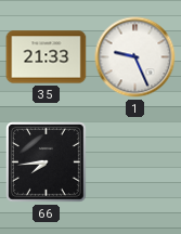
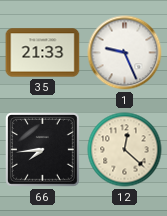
12: none -> 12:22 (125, 150)
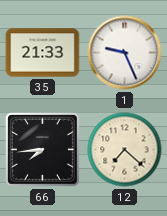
12: 12:22 -> 7:22 (125, 150)
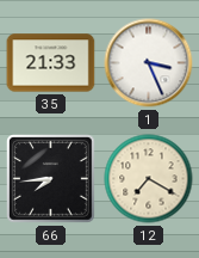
1: 9:26 -> 3:26 (149, 63)
12: 7:22 -> 7:20 (149, 179)
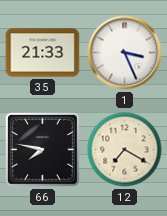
66: 7:44 -> 7:47 (43, 150)
